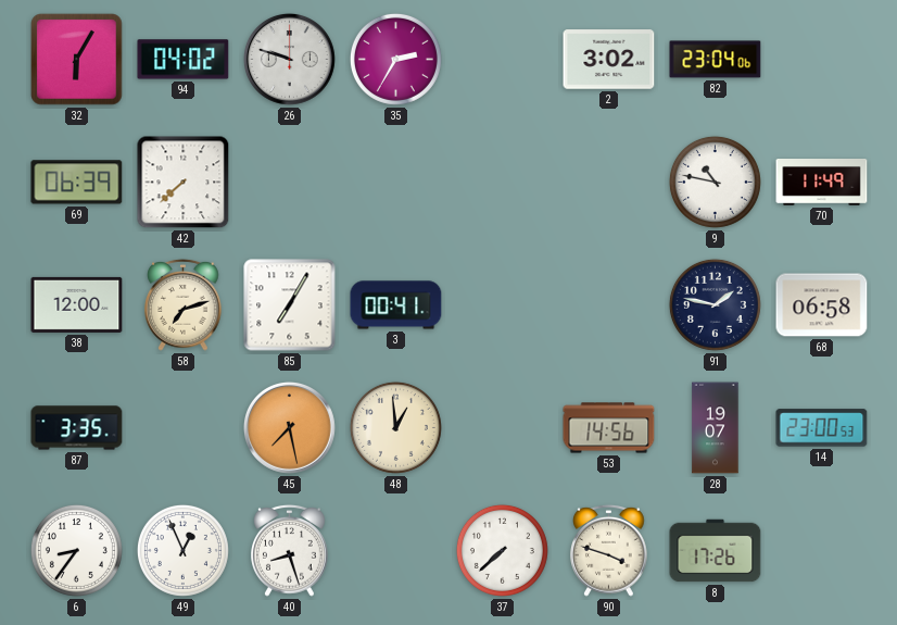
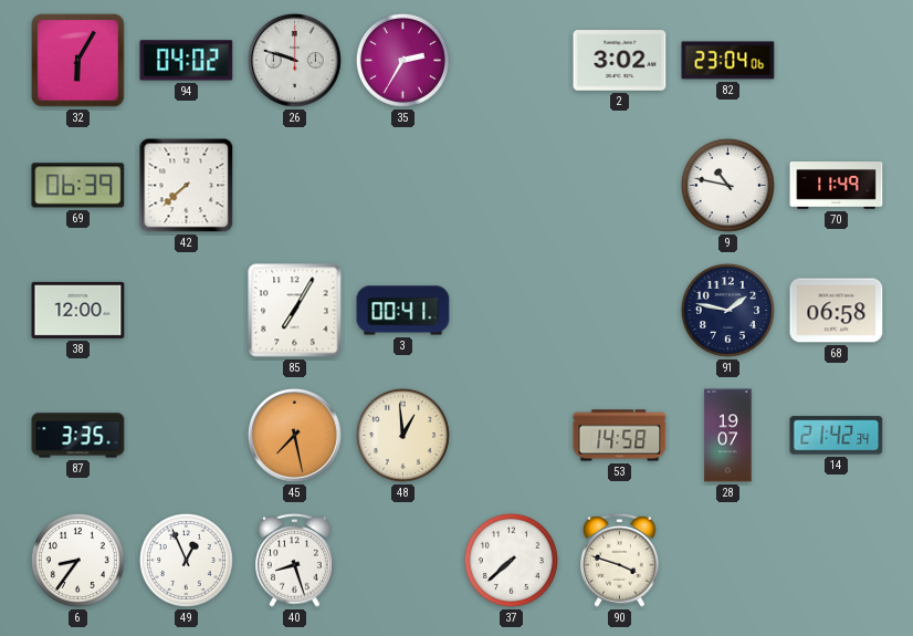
58: 7:12 -> none (184, 304)
53: 14:56 -> 14:58 (620, 436)
14: 23:00 -> 21:42 (837, 436)
8: 17:26 -> none (716, 551)
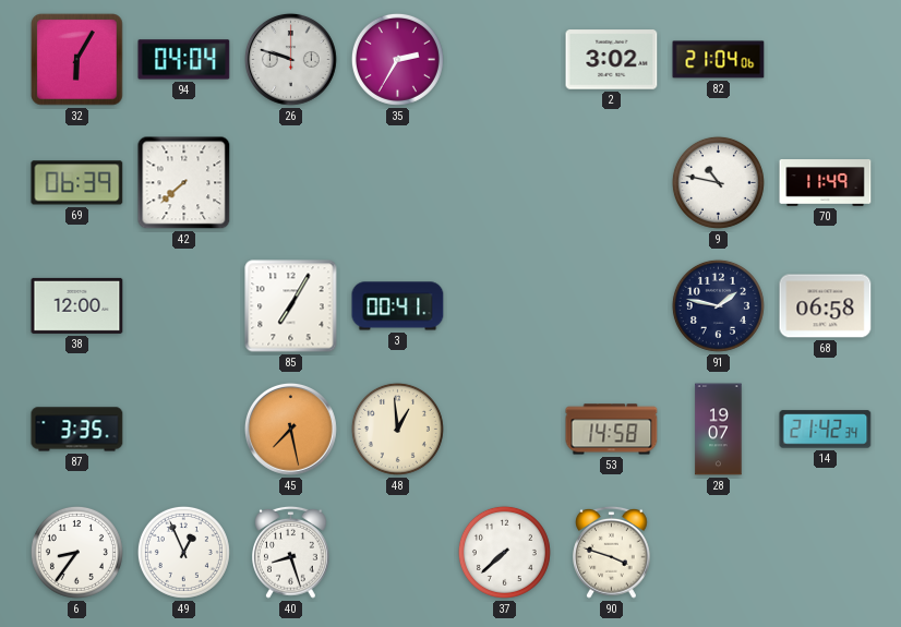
94: 04:02 -> 04:04 (184, 60)
82: 23:04 -> 21:04 (719, 60)
